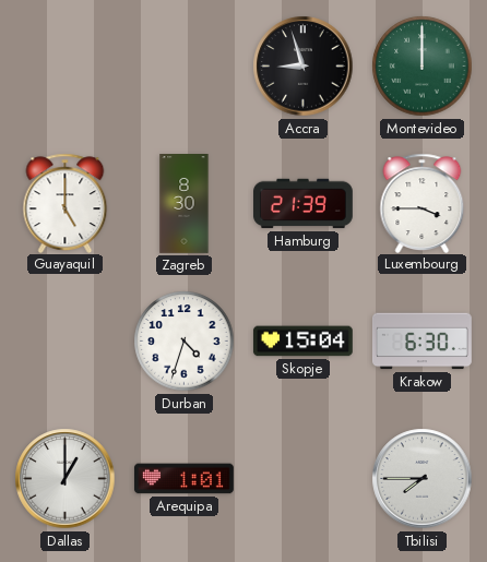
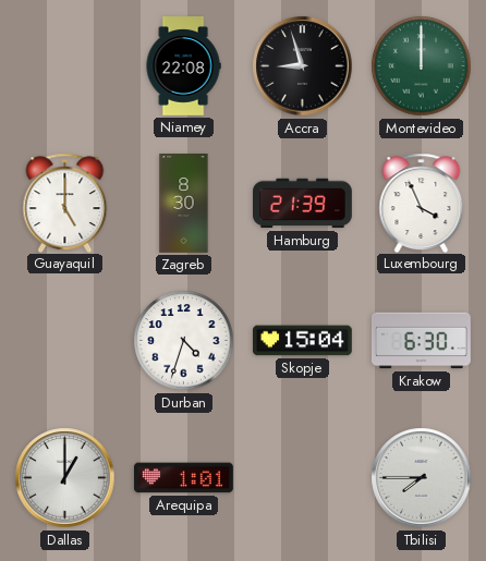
Niamey: none -> 22:08 (183, 66)
Luxembourg: 3:45 -> 3:56 (422, 203)
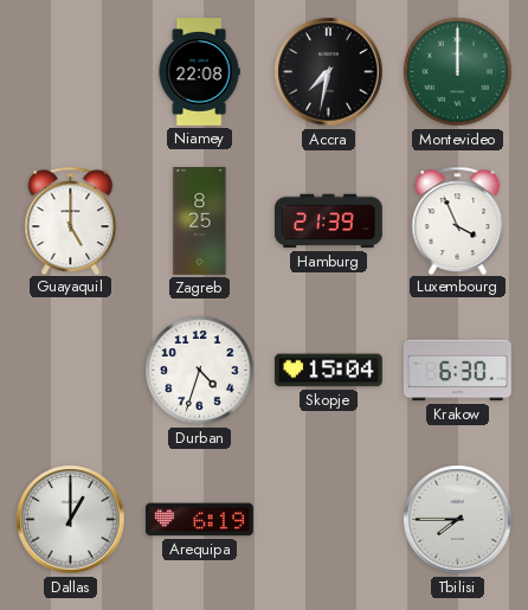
Accra: 8:57 -> 7:32 (329, 72)
Zagreb: 8:30 -> 8:25 (200, 221)
Arequipa: 1:01 -> 6:19 (199, 520)
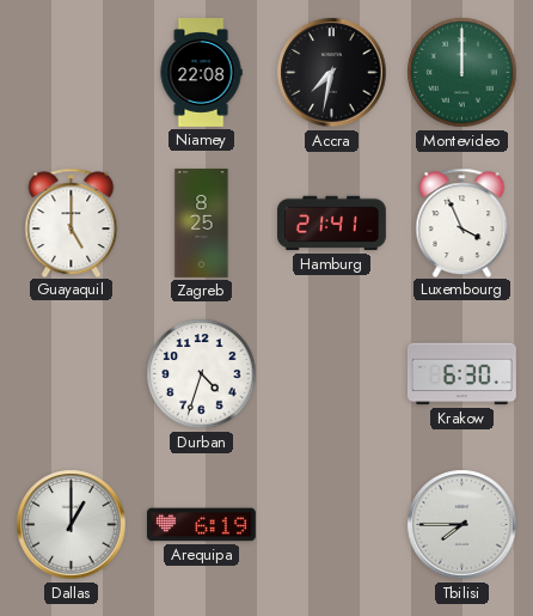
Hamburg: 21:39 -> 21:41 (332, 224)
Skopje: 15:04 -> none (328, 371)
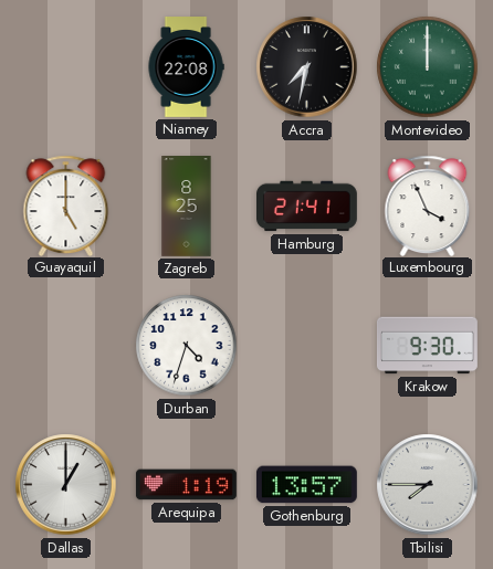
Krakow: 6:30 -> 9:30 (427, 346)
Arequipa: 6:19 -> 1:19 (186, 485)
Gothenburg: none -> 13:57 (306, 485)
